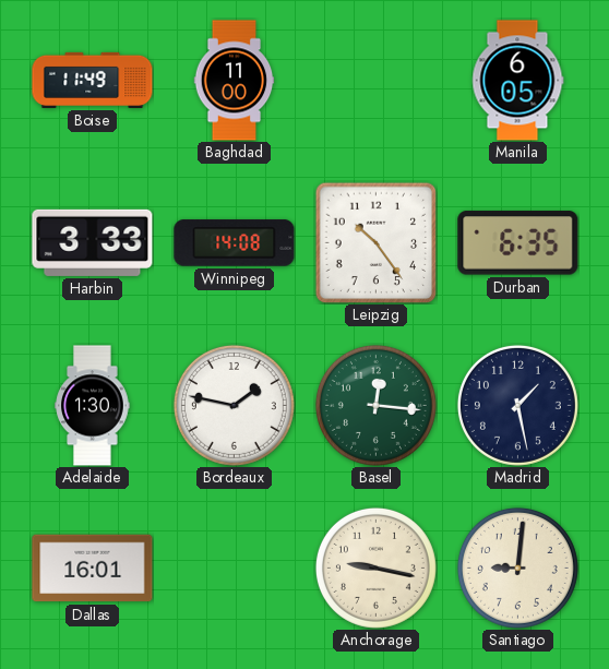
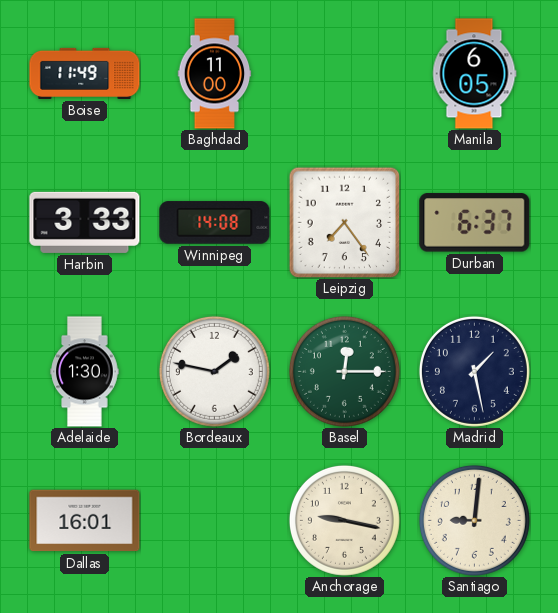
Leipzig: 10:24 -> 7:24 (344, 222)
Durban: 6:35 -> 6:37 (475, 223)
Basel: 12:16 -> 12:15 (344, 371)
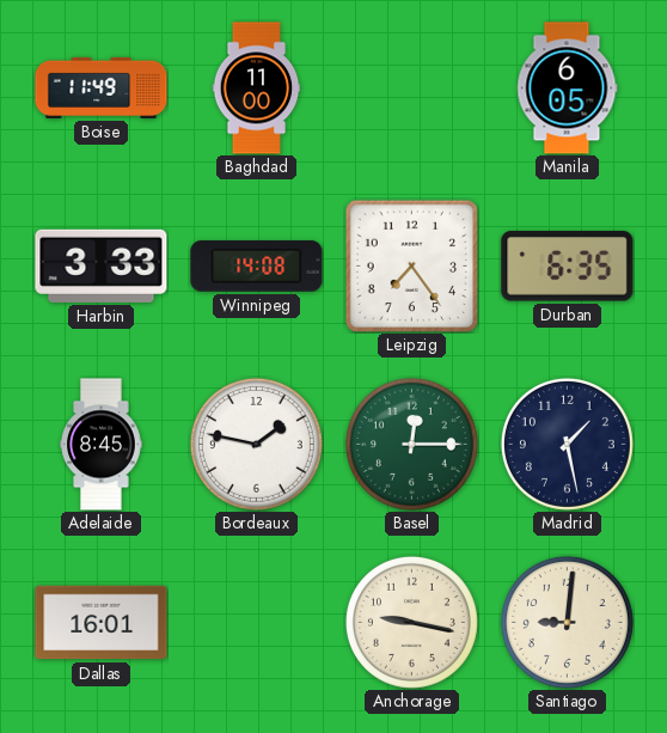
Durban: 6:37 -> 6:35 (568, 267)
Adelaide: 1:30 -> 8:45 (102, 445)
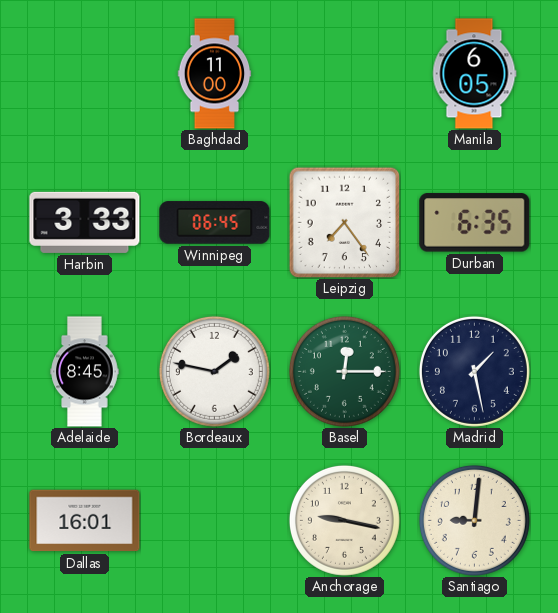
Boise: 11:49 -> none (102, 87)
Winnipeg: 14:08 -> 06:45 (215, 223)
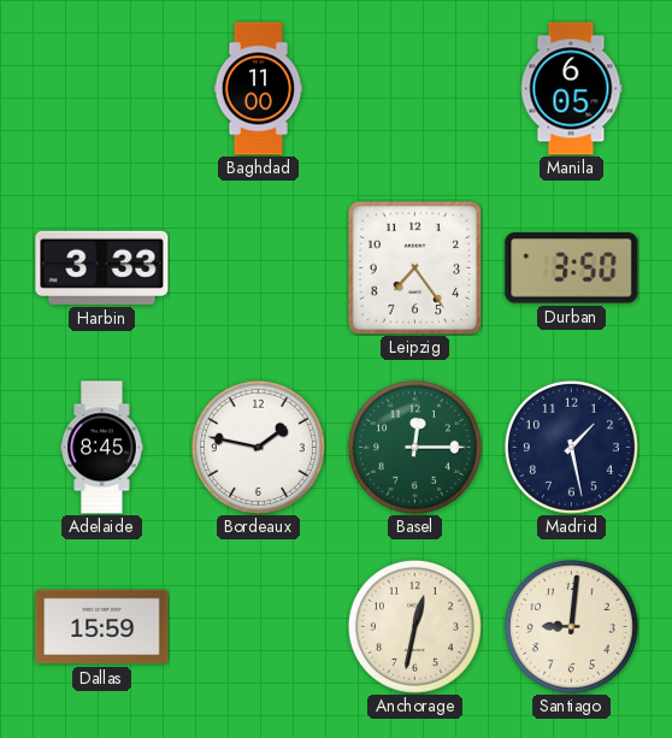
Winnipeg: 06:45 -> none (215, 223)
Durban: 6:35 -> 3:50 (572, 268)
Dallas: 16:01 -> 15:59 (102, 627)
Anchorage: 9:17 -> 12:32 (414, 626)
